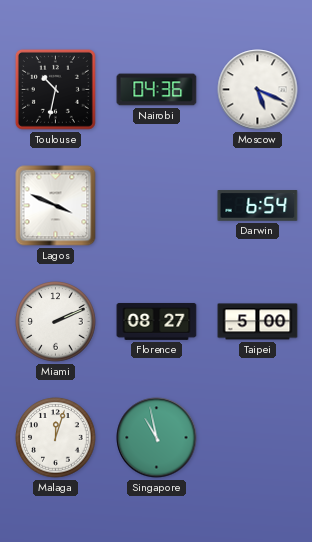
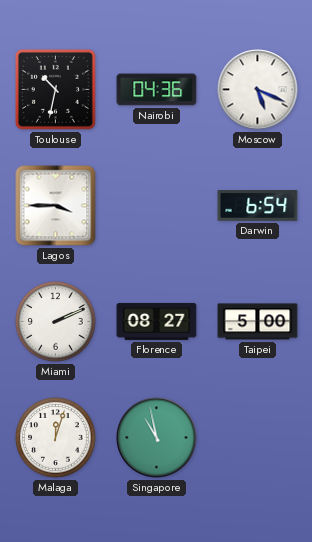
Lagos: 3:49 -> 3:45 (56, 206)
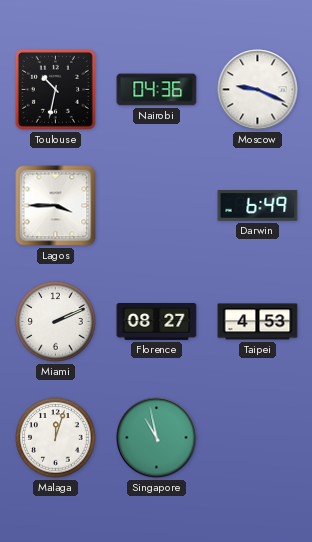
Moscow: 5:19 -> 9:19 (258, 90)
Darwin: 6:54 -> 6:49 (258, 206)
Taipei: 5:00 -> 4:53 (258, 322)
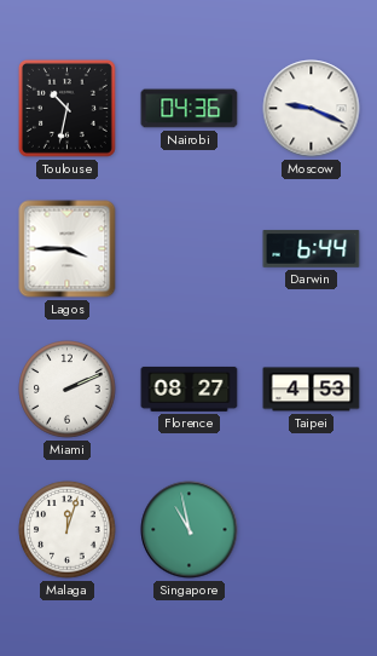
Darwin: 6:49 -> 6:44 (312, 249)
